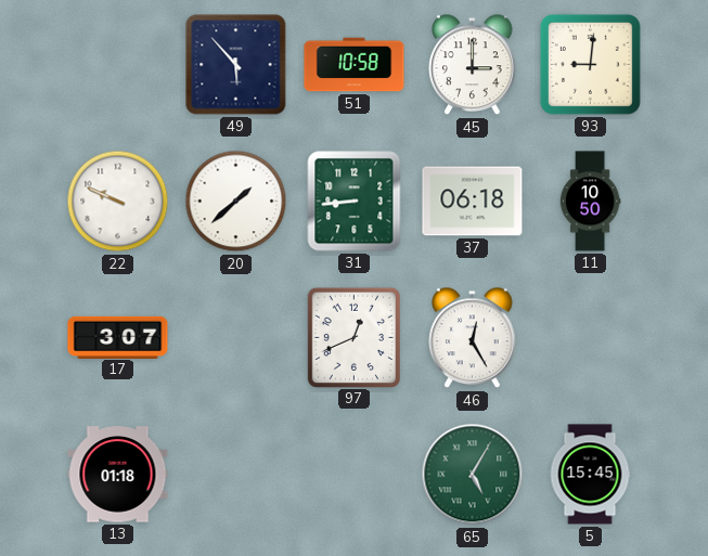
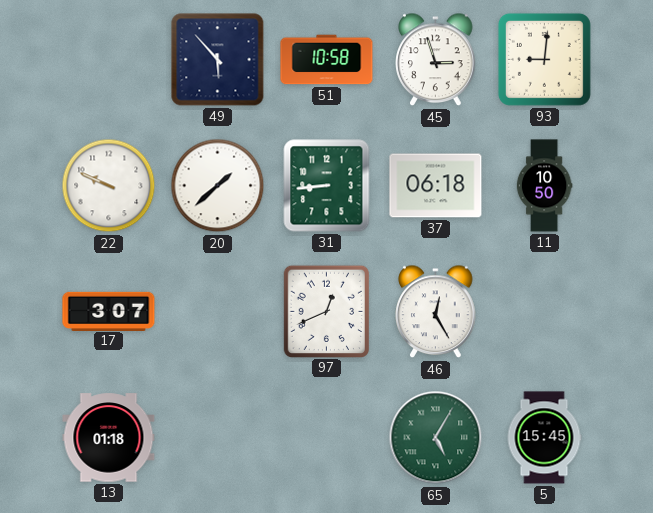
45: 3:00 -> 2:57 (436, 60)
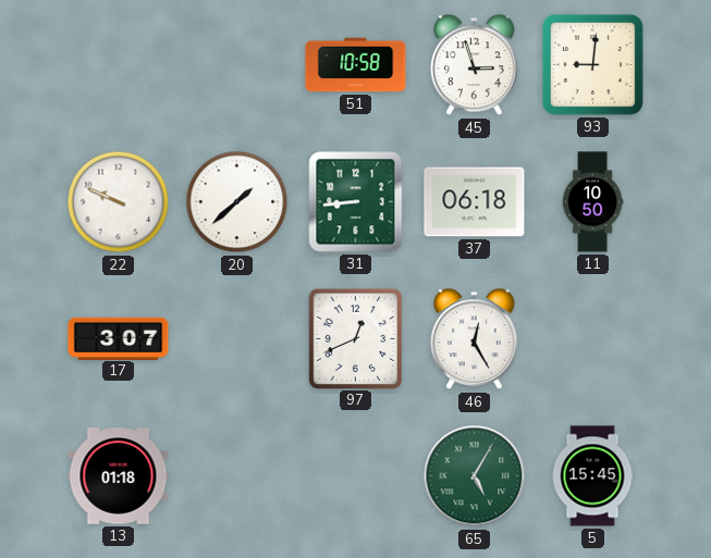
49: 5:53 -> none (218, 60)
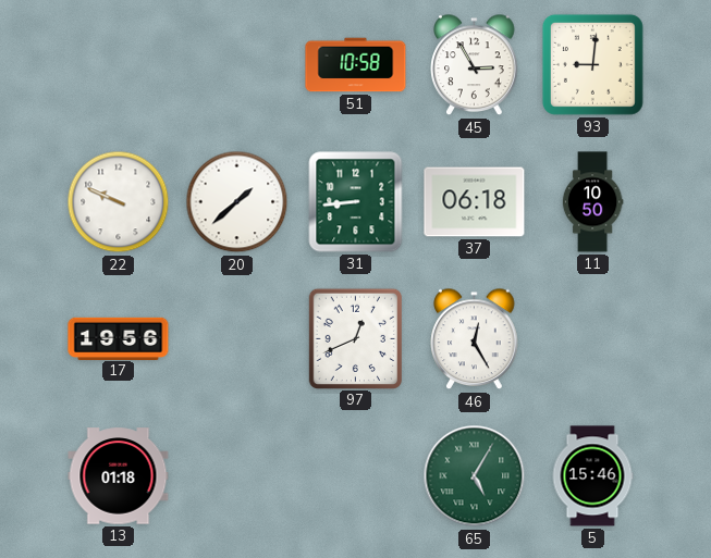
45: 2:57 -> 2:55 (475, 65)
17: 3:07 -> 19:56 (119, 338)
5: 15:45 -> 15:46 (592, 476)
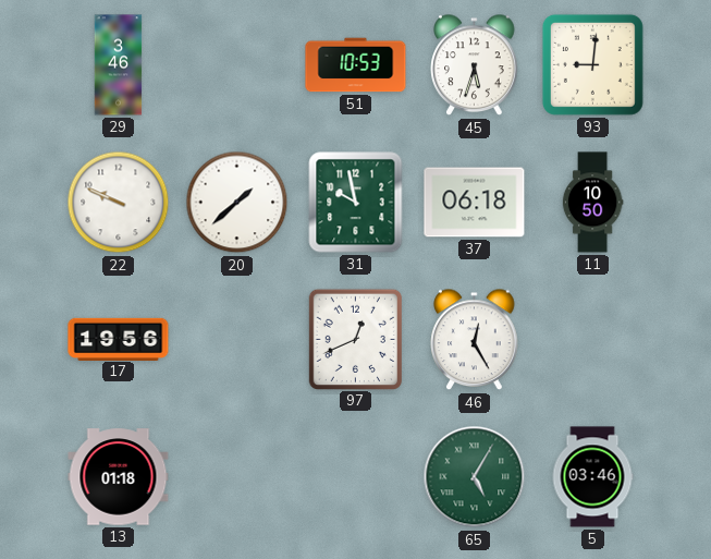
29: none -> 3:46 (119, 65)
51: 10:58 -> 10:53 (356, 65)
45: 2:55 -> 5:33 (475, 65)
31: 8:44 -> 9:58 (356, 203)
5: 15:46 -> 03:46 (592, 477)
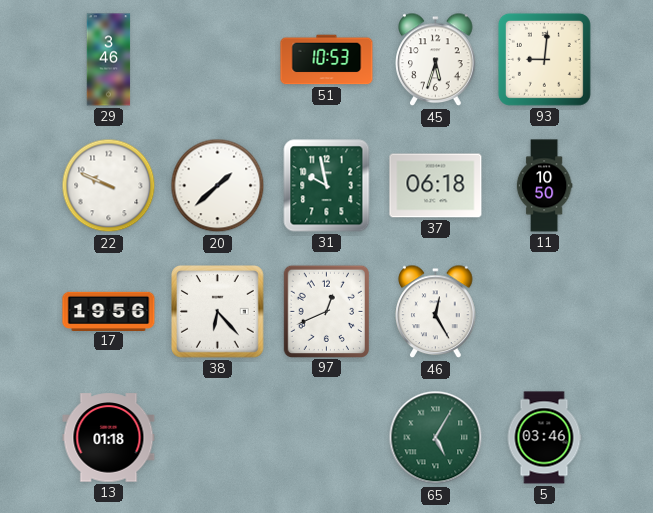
38: none -> 6:23 (218, 312)
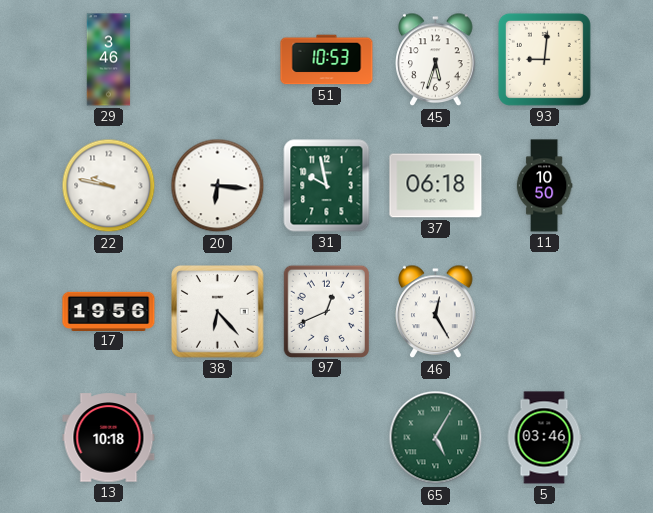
22: 9:49 -> 9:47 (109, 186)
20: 1:38 -> 6:16 (218, 186)
13: 01:18 -> 10:18 (109, 438)
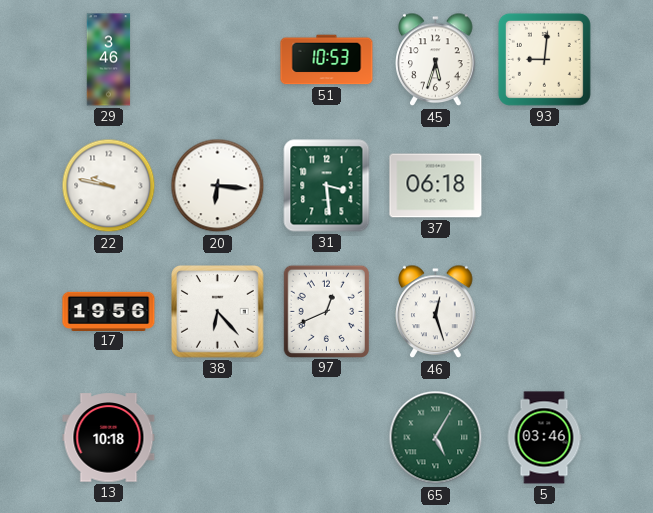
31: 9:58 -> 3:29 (327, 186)
11: 10:50 -> none (544, 186)
46: 12:25 -> 12:27 (436, 312)
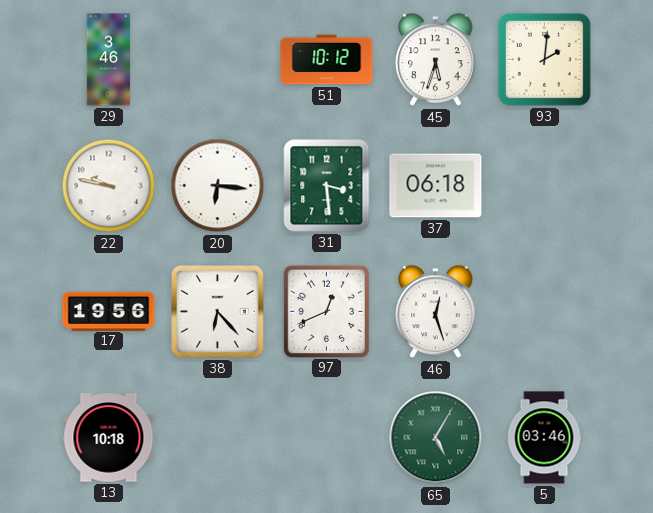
51: 10:53 -> 10:12 (327, 60)
93: 9:01 -> 2:01 (544, 59)
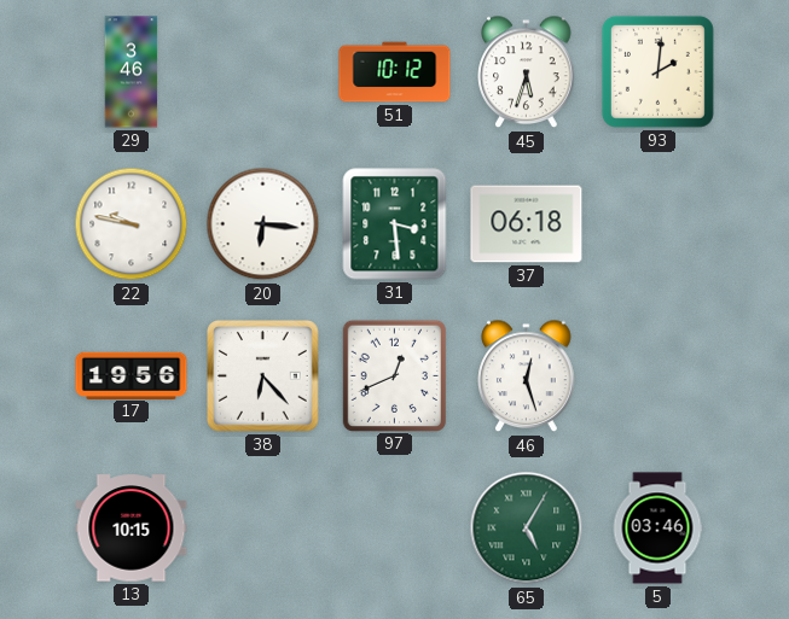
13: 10:18 -> 10:15 (132, 529)
